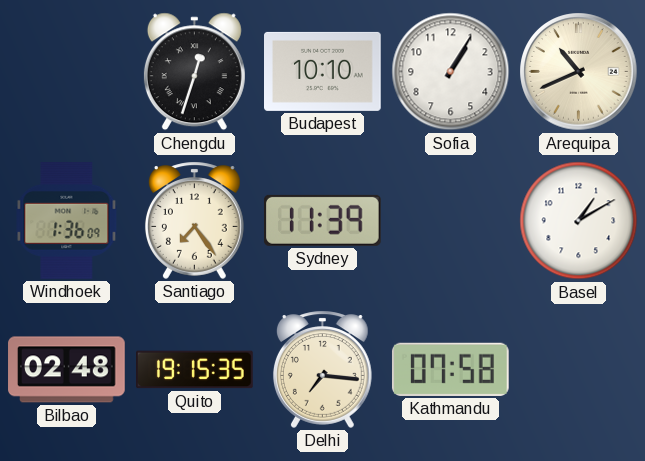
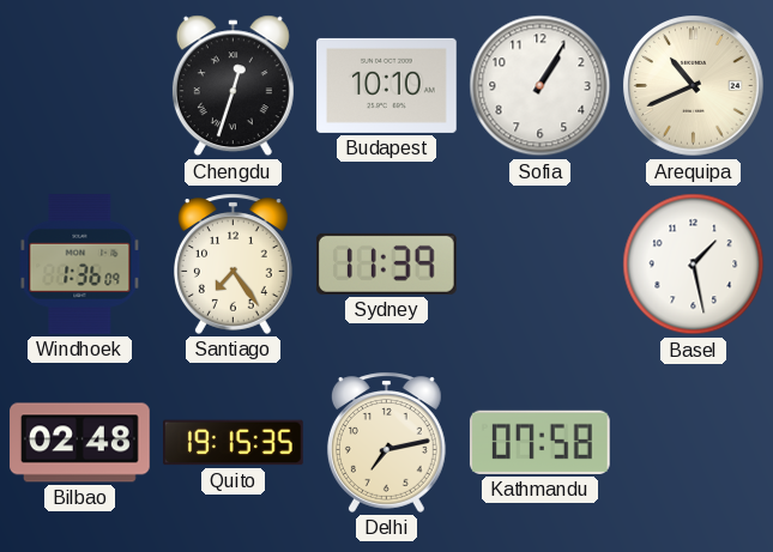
Basel: 1:10 -> 1:28 (694, 265)
Delhi: 7:16 -> 7:13 (386, 442)
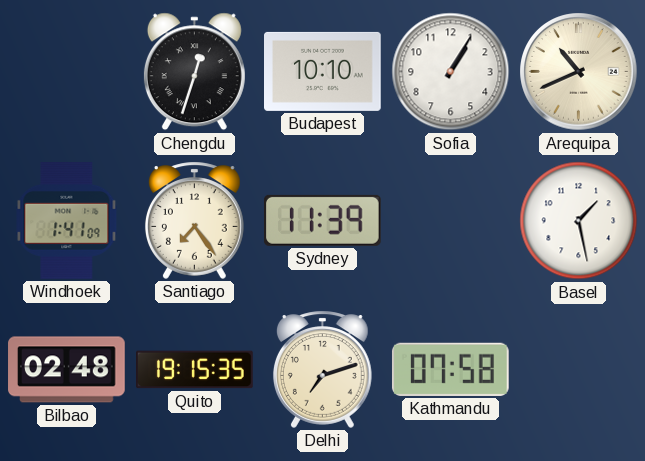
Windhoek: 1:36 -> 1:41 (67, 221)
Delhi: 7:13 -> 7:12 (322, 369)
